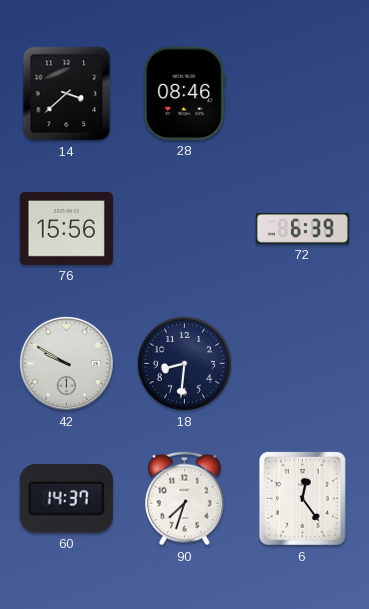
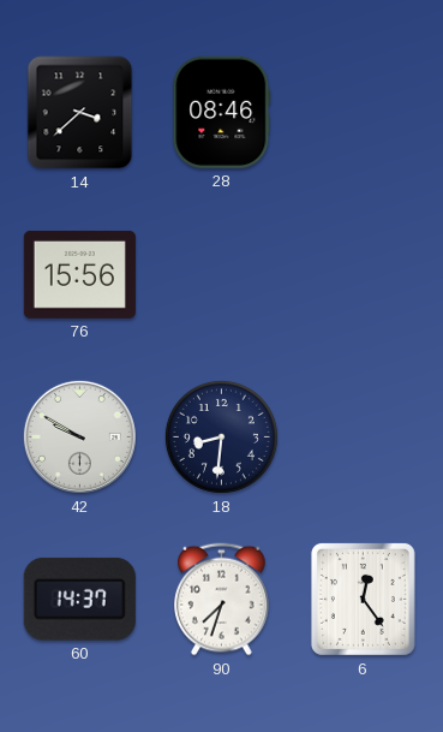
72: 6:39 -> none (302, 229)
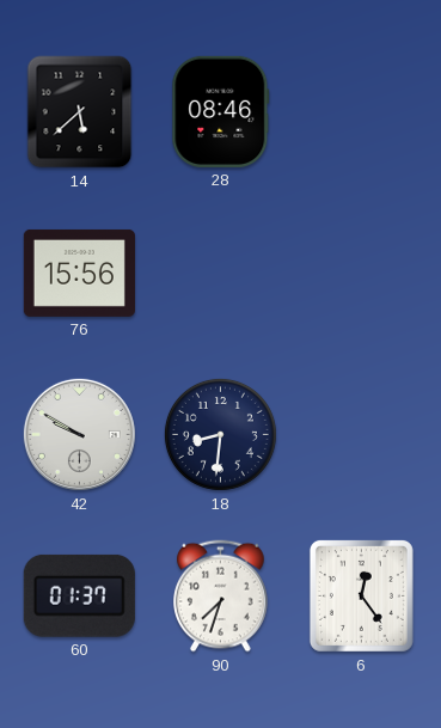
14: 3:38 -> 5:38 (80, 112)
60: 14:37 -> 01:37 (79, 595)
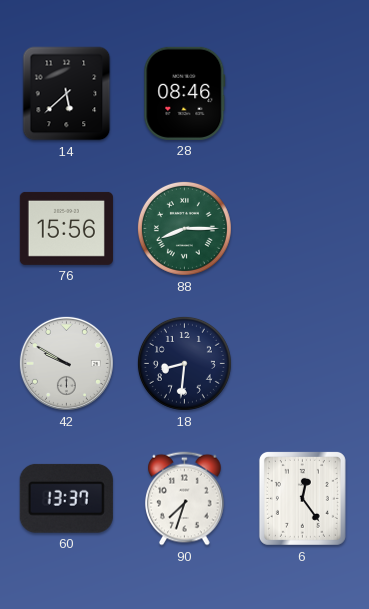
88: none -> 8:15 (184, 228)
60: 01:37 -> 13:37 (66, 498)
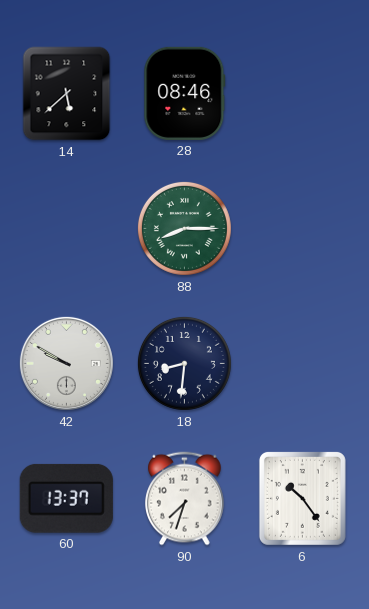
76: 15:56 -> none (66, 228)
6: 12:24 -> 10:24 (302, 498)
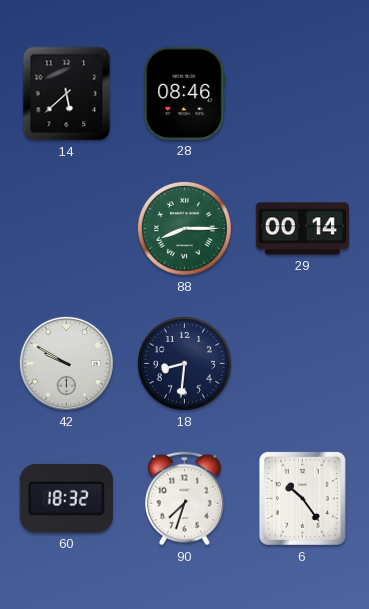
29: none -> 00:14 (302, 229)
60: 13:37 -> 18:32 (66, 498)
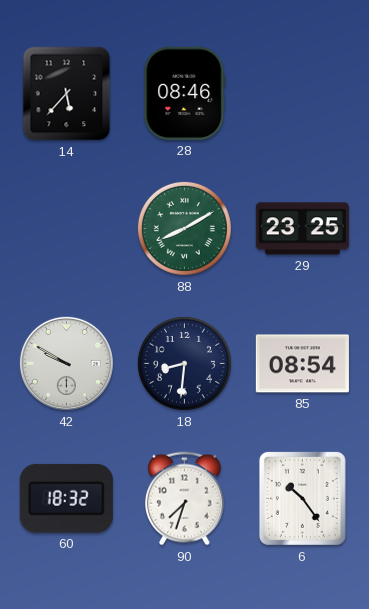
14: 5:38 -> 5:37 (67, 94)
88: 8:15 -> 8:10 (184, 228)
29: 00:14 -> 23:25 (302, 229)
85: none -> 08:54 (302, 364)
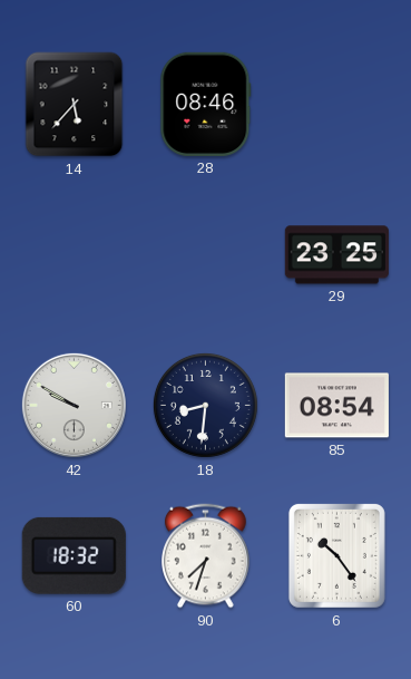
88: 8:10 -> none (184, 228)
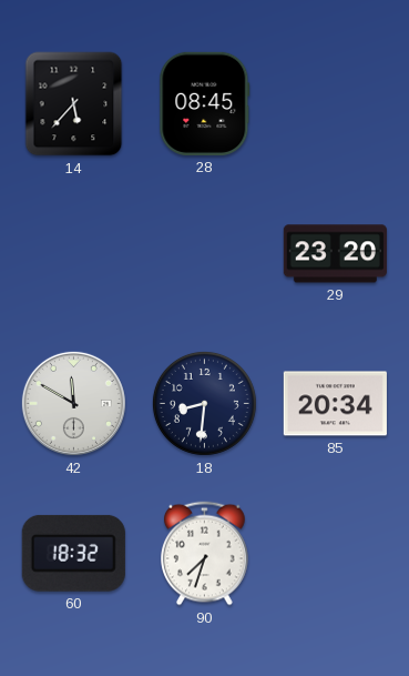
28: 08:46 -> 08:45 (205, 103)
29: 23:25 -> 23:20 (335, 254)
42: 9:50 -> 11:50 (73, 403)
85: 08:54 -> 20:34 (335, 404)
6: 10:24 -> none (336, 555)
